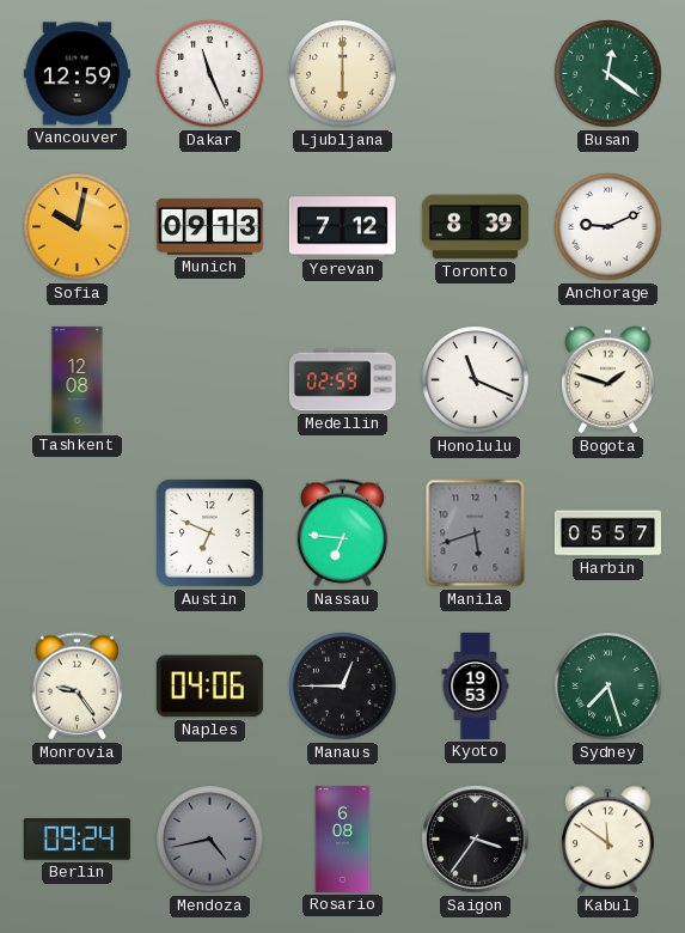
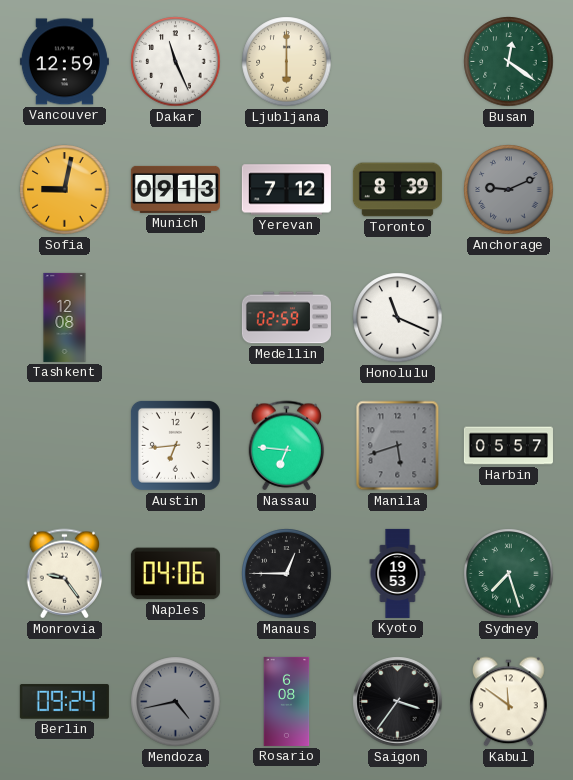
Sofia: 10:02 -> 9:02 (65, 190)
Anchorage dial: white -> grey (509, 190)
Bogota: 1:48 -> none (608, 380)
Austin: 6:49 -> 6:44 (175, 445)
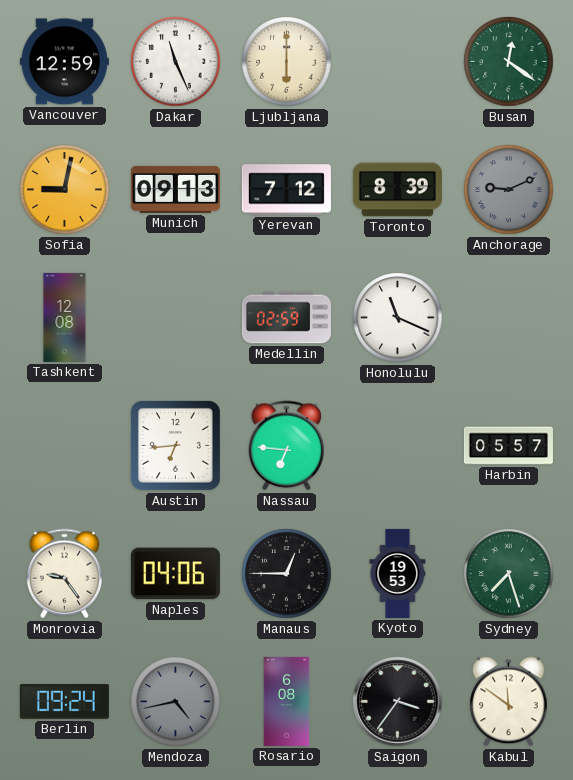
Manila: 5:42 -> none (398, 446)
